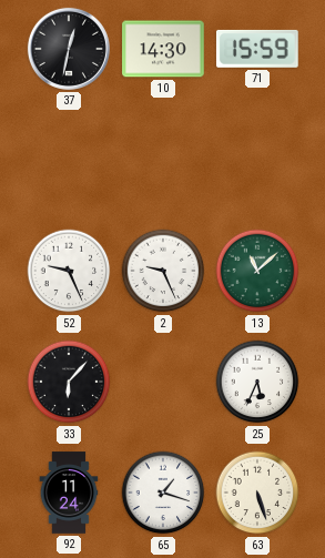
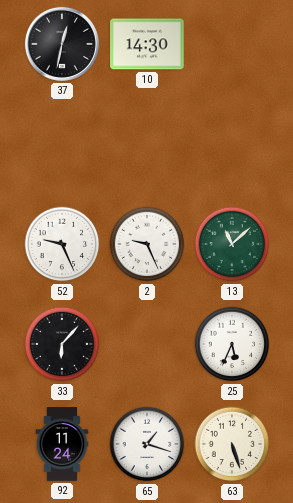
71: 15:59 -> none (257, 49)
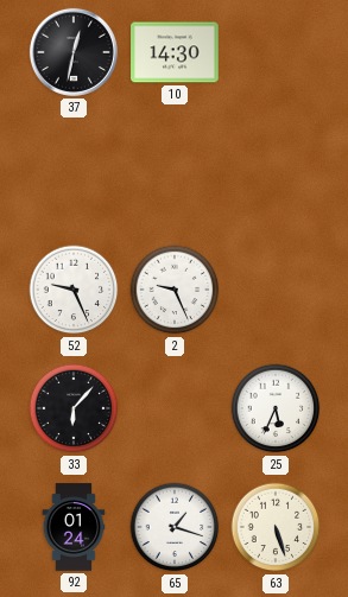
13: 11:08 -> none (232, 244)
92: 11:24 -> 01:24 (74, 527)
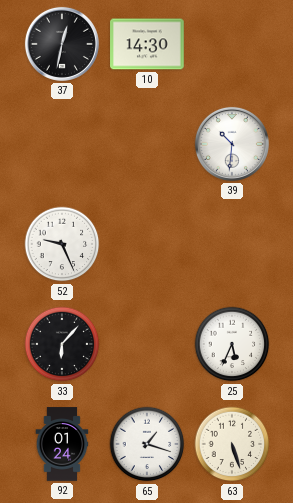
39: none -> 10:31 (232, 144)
2: 9:26 -> none (175, 290)
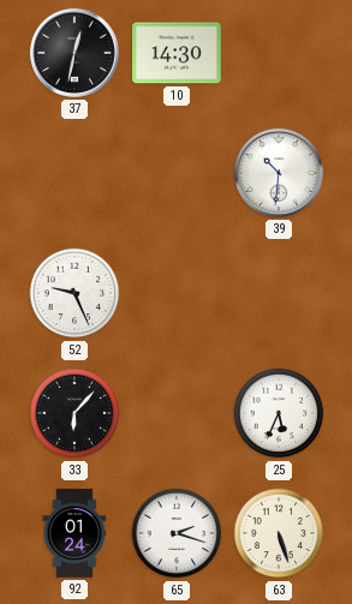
65: 1:18 -> 2:18 (177, 533)
